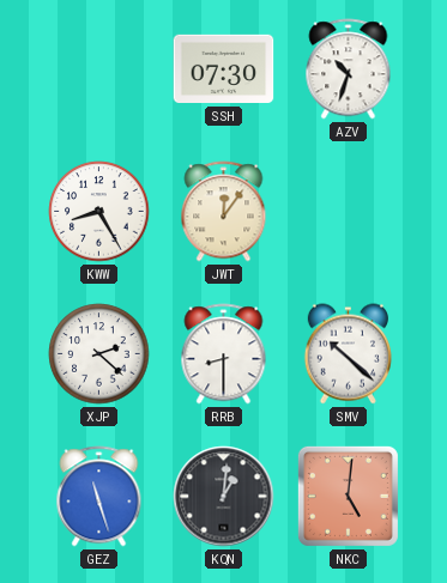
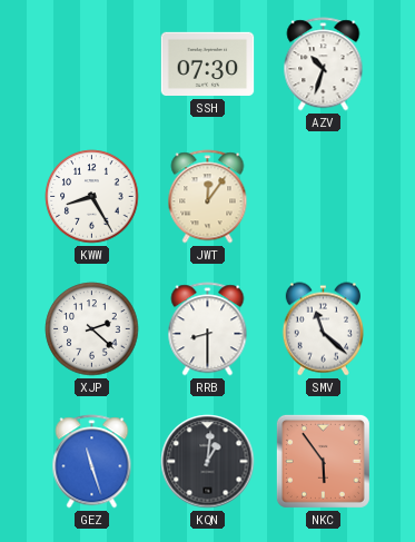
SMV: 10:22 -> 11:22 (323, 329)
NKC: 5:01 -> 5:54 (323, 461)
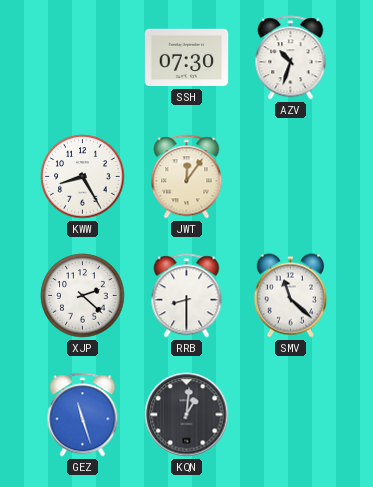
NKC: 5:54 -> none (323, 461)
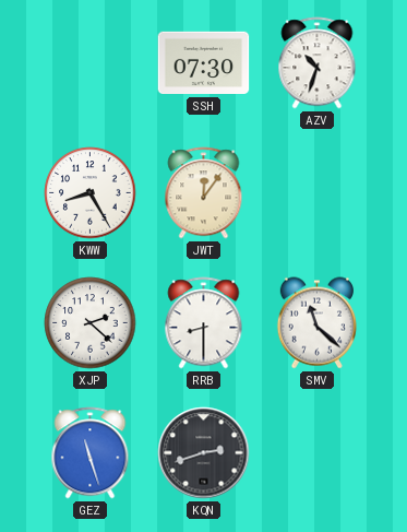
KQN: 1:01 -> 2:42 (204, 453)
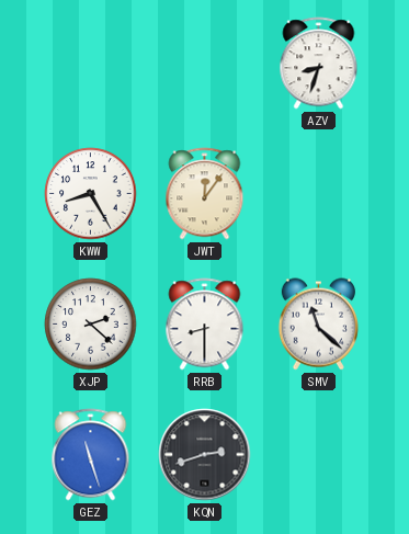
SSH: 07:30 -> none (204, 63)
AZV: 10:33 -> 8:33 (319, 64)
